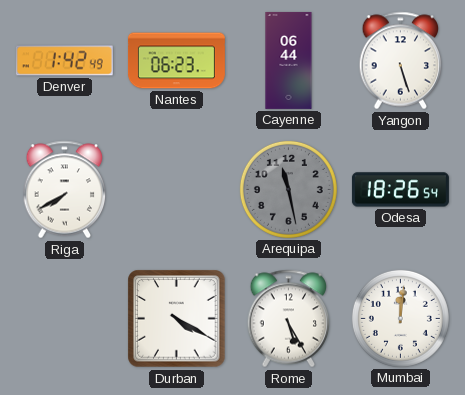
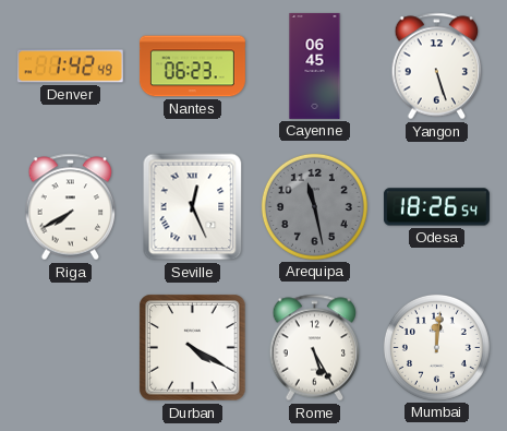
Cayenne: 06:44 -> 06:45 (315, 65)
Seville: none -> 12:26 (193, 207)
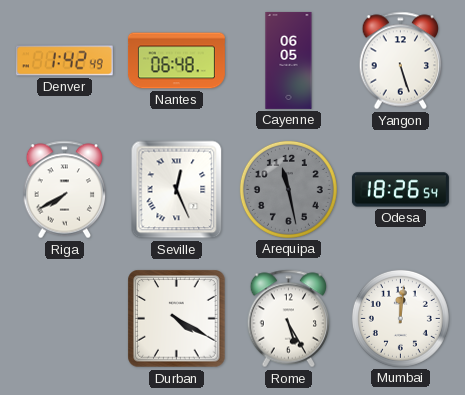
Nantes: 06:23 -> 06:48 (176, 61)
Cayenne: 06:45 -> 06:05 (289, 60)
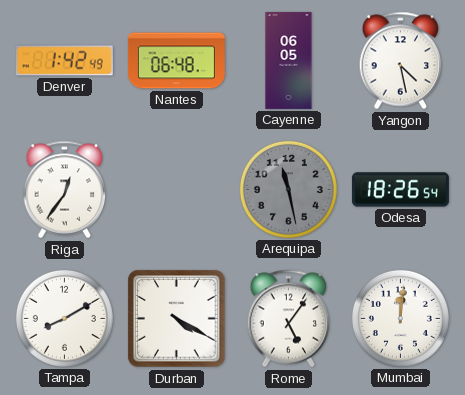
Yangon: 5:27 -> 4:28 (401, 61)
Riga: 7:40 -> 12:36 (65, 190)
Seville: 12:26 -> none (177, 190)
Tampa: none -> 8:10 (64, 318)
Rome: 5:25 -> 5:06 (289, 319)
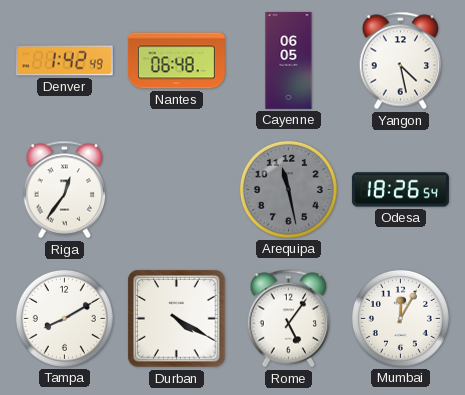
Mumbai: 12:01 -> 12:05 (400, 318)
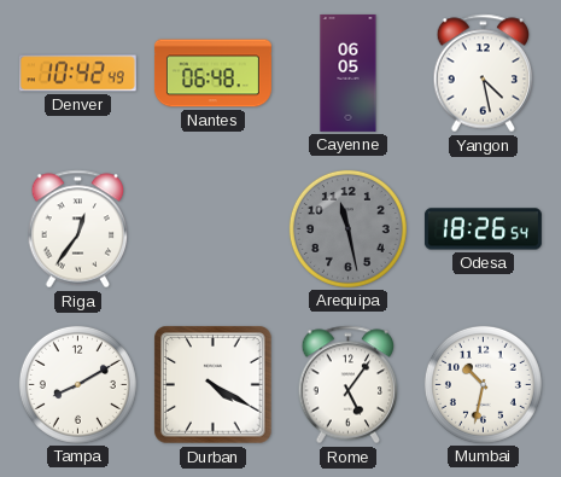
Denver: 1:42 -> 10:42 (77, 74)
Mumbai: 12:05 -> 10:32 (483, 384)
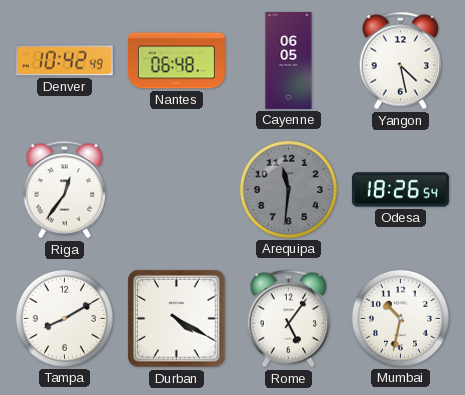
Arequipa: 11:28 -> 11:31 (288, 189)
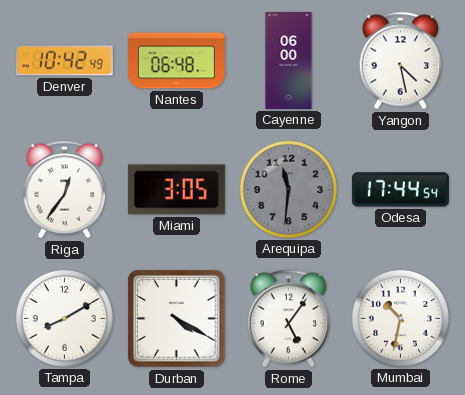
Cayenne: 06:05 -> 06:00 (289, 60)
Miami: none -> 3:05 (176, 190)
Odesa: 18:26 -> 17:44 (400, 190)
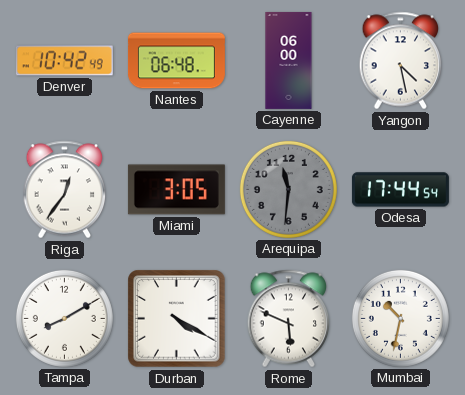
Rome: 5:06 -> 5:49 (289, 319)
